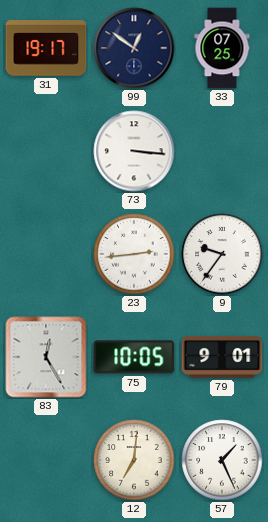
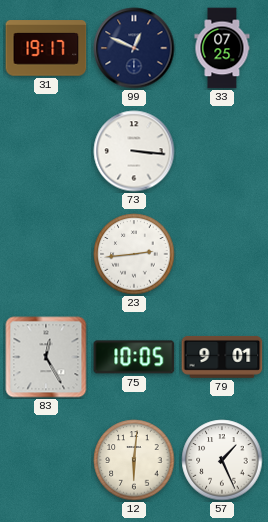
99: 12:51 -> 12:49 (134, 48)
9: 9:36 -> none (222, 254)
12: 7:01 -> 6:01 (134, 460)
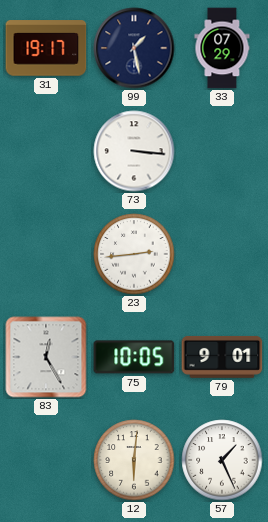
99: 12:49 -> 1:28 (134, 48)
33: 07:25 -> 07:29 (222, 48)
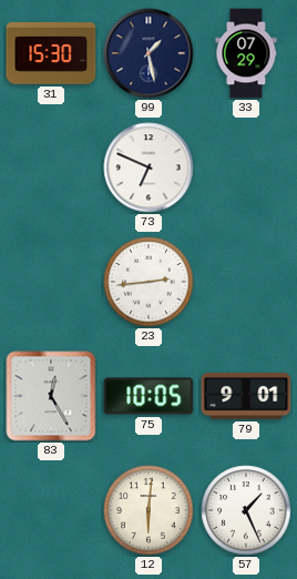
31: 19:17 -> 15:30 (51, 53)
73: 3:16 -> 6:49 (148, 167)
